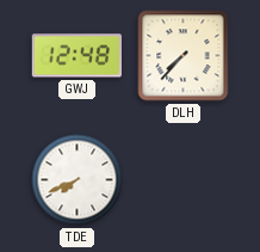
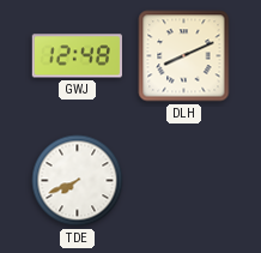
DLH: 7:37 -> 8:11 (184, 56)
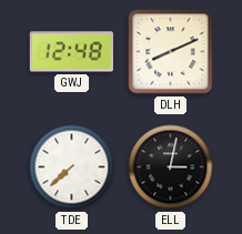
TDE: 7:41 -> 7:38 (72, 167)
ELL: none -> 3:02 (171, 167)
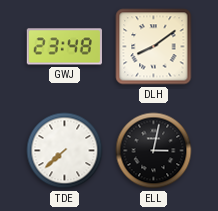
GWJ: 12:48 -> 23:48 (64, 47)
DLH: 8:11 -> 8:09 (154, 47)
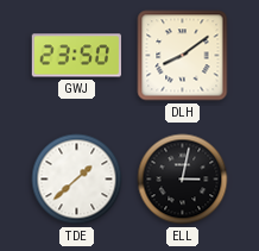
GWJ: 23:48 -> 23:50 (76, 56)
TDE: 7:38 -> 1:38 (77, 180)
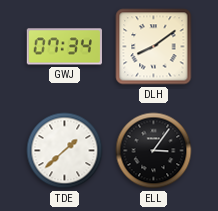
GWJ: 23:50 -> 07:34 (64, 47)
ELL: 3:02 -> 3:06 (154, 151)
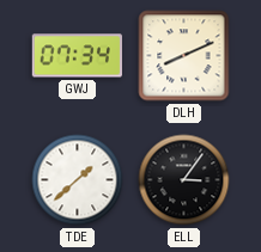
DLH: 8:09 -> 8:11 (184, 56)
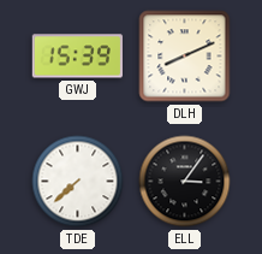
GWJ: 07:34 -> 15:39 (77, 57)
TDE: 1:38 -> 7:38 (78, 182)
